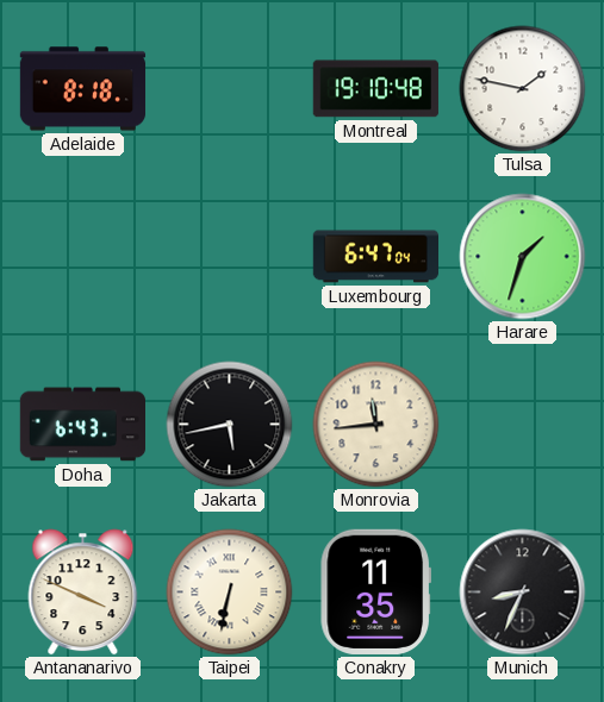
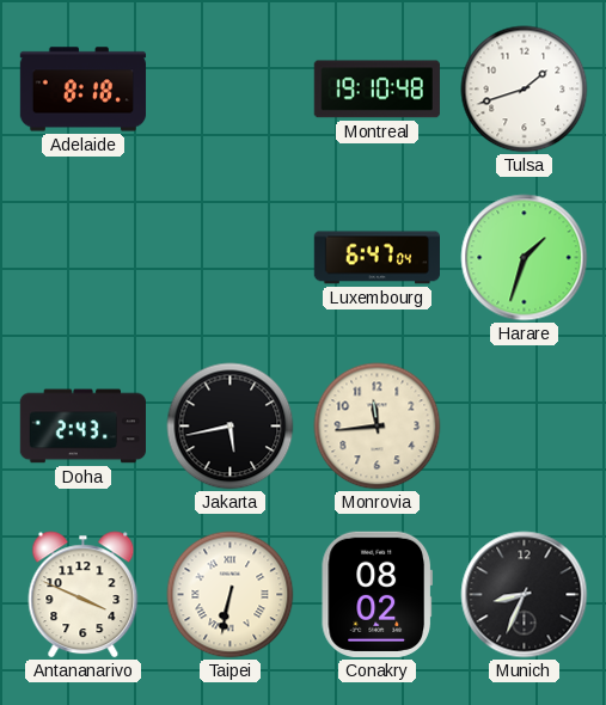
Tulsa: 1:47 -> 1:42 (525, 90)
Doha: 6:43 -> 2:43 (82, 427)
Conakry: 11:35 -> 08:02 (377, 594)
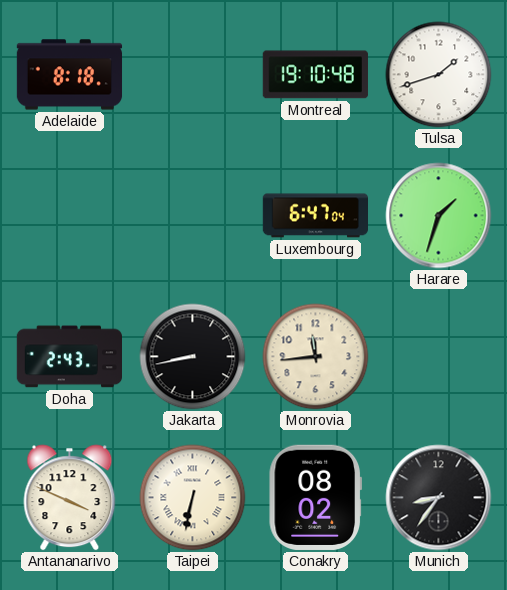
Jakarta: 5:43 -> 8:43 (193, 357)
Munich: 8:34 -> 8:36 (439, 498)
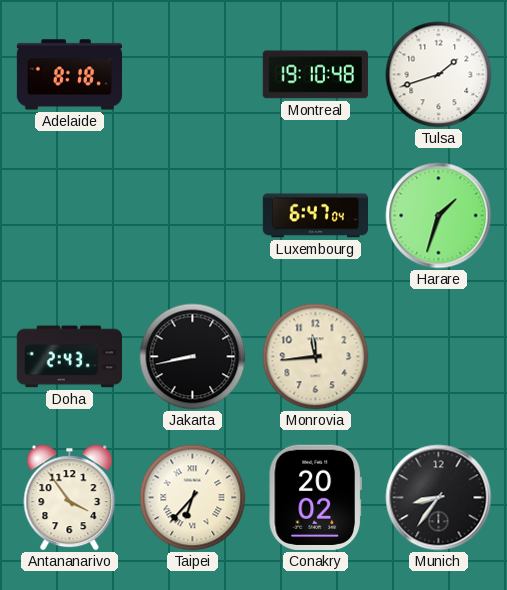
Antananarivo: 3:49 -> 3:54 (70, 498)
Taipei: 6:32 -> 6:37 (193, 498)
Conakry: 08:02 -> 20:02 (315, 497)
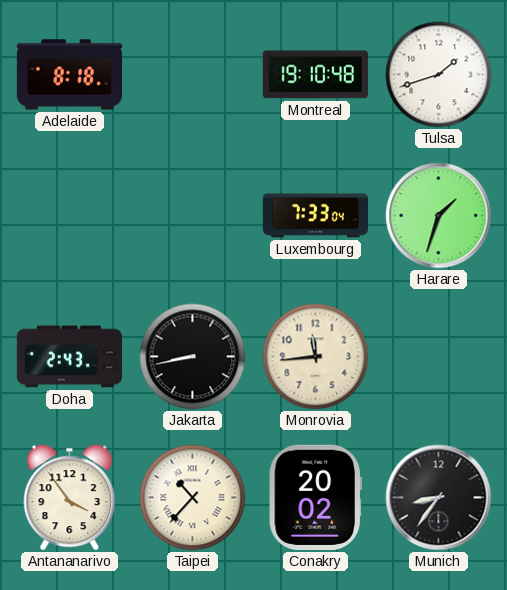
Luxembourg: 6:47 -> 7:33 (315, 216)
Taipei: 6:37 -> 10:37 (193, 498)
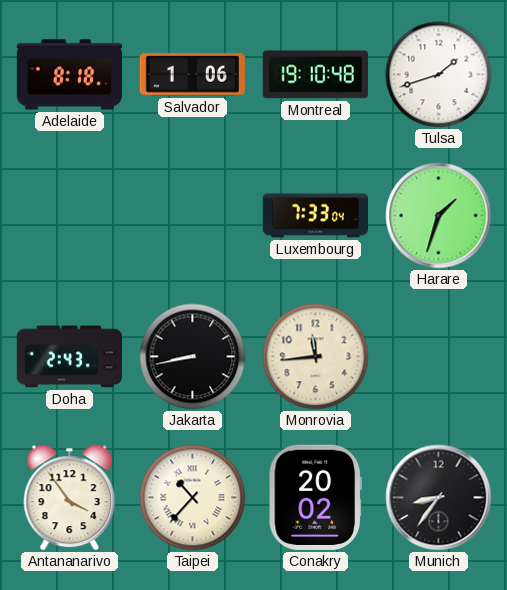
Salvador: none -> 1:06 (192, 75)
